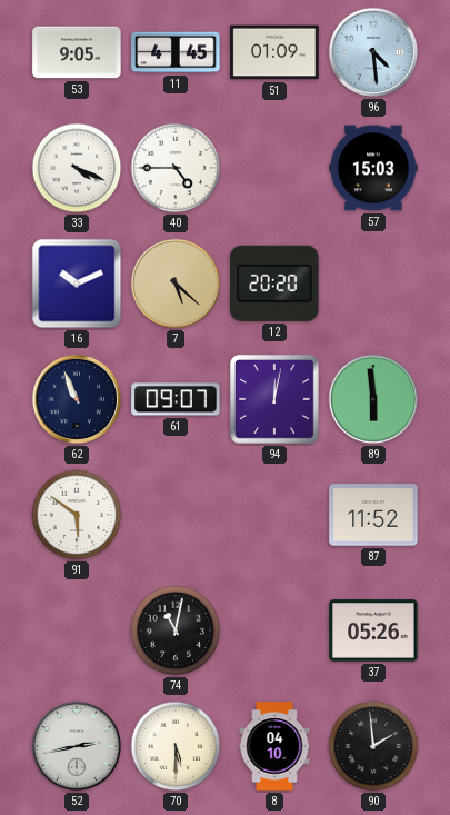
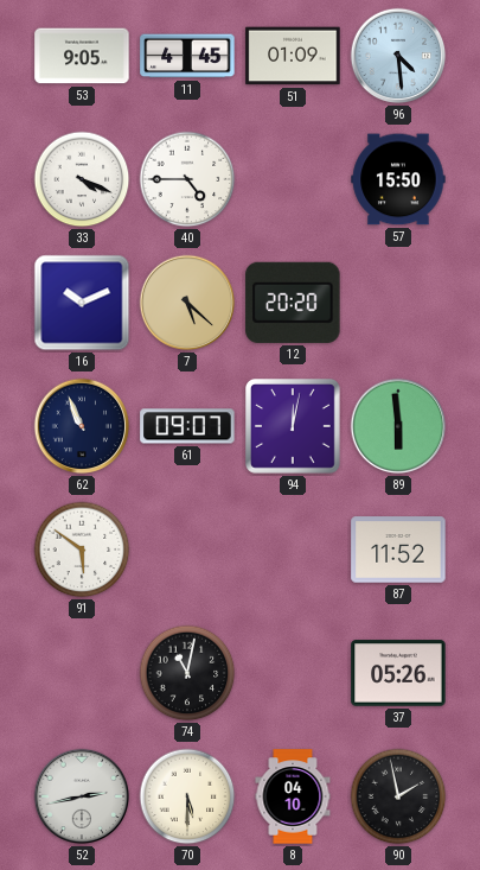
57: 15:03 -> 15:50 (398, 179)
90: 1:59 -> 1:58 (398, 796)
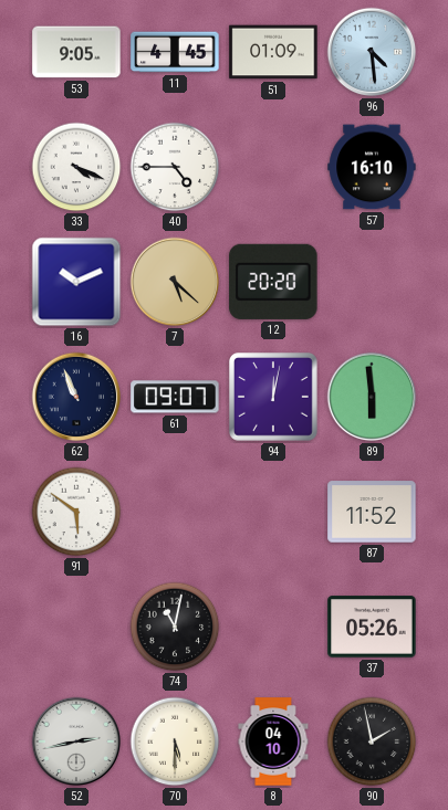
57: 15:50 -> 16:10 (372, 167)
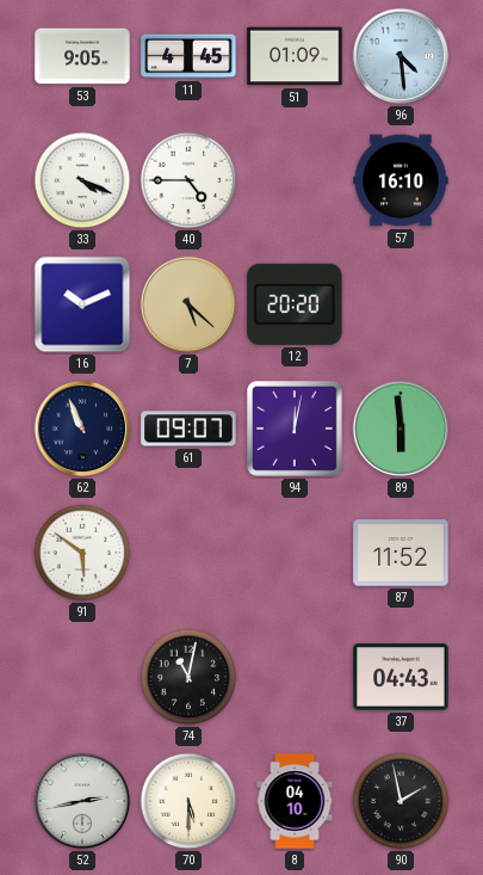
37: 05:26 -> 04:43 (401, 677)
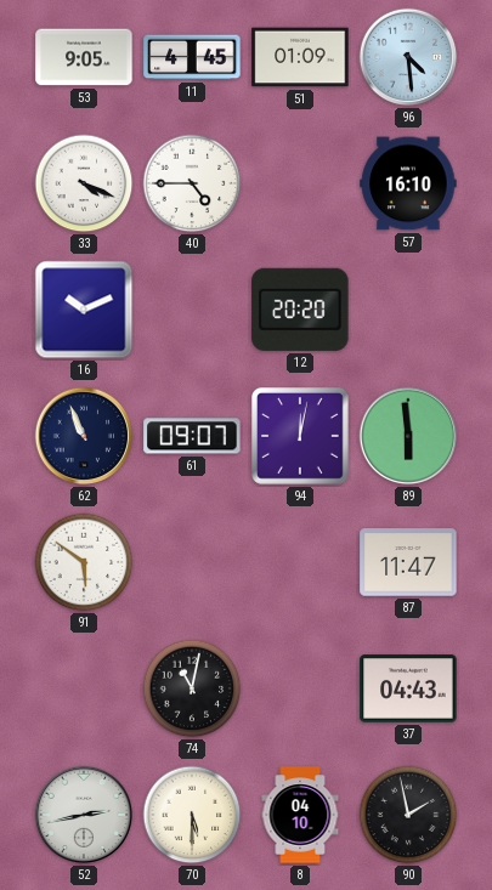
7: 5:22 -> none (188, 304)
87: 11:52 -> 11:47 (408, 562)
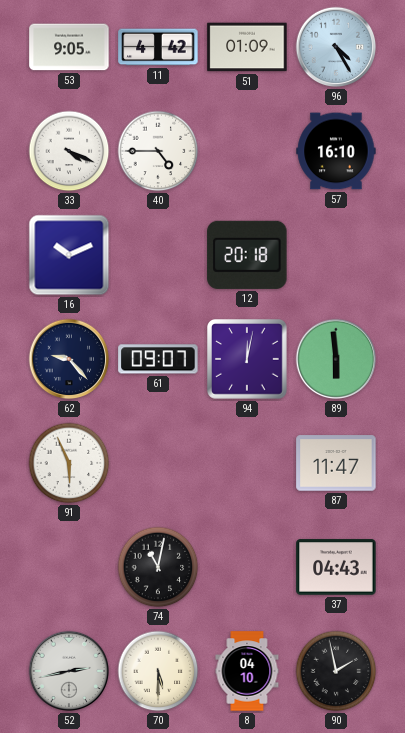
11: 4:45 -> 4:42 (158, 47)
96: 4:29 -> 4:25 (336, 47)
12: 20:20 -> 20:18 (247, 255)
62: 10:56 -> 9:23 (69, 359)
91: 5:51 -> 5:56 (69, 463)
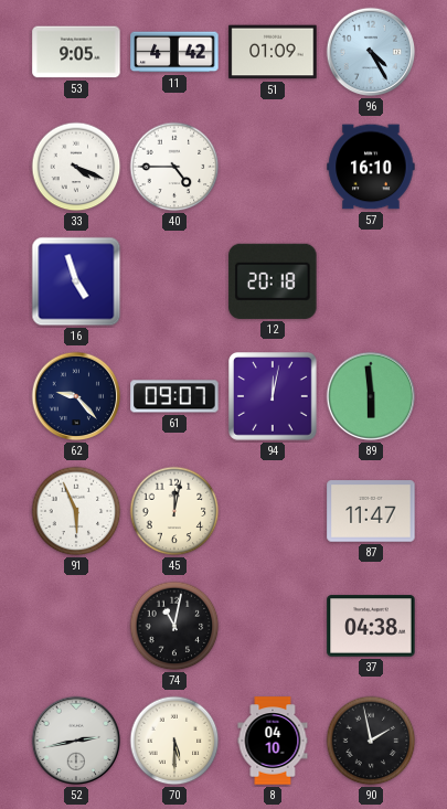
16: 10:11 -> 4:57 (76, 281)
45: none -> 12:02 (174, 511)
37: 04:43 -> 04:38 (371, 626)
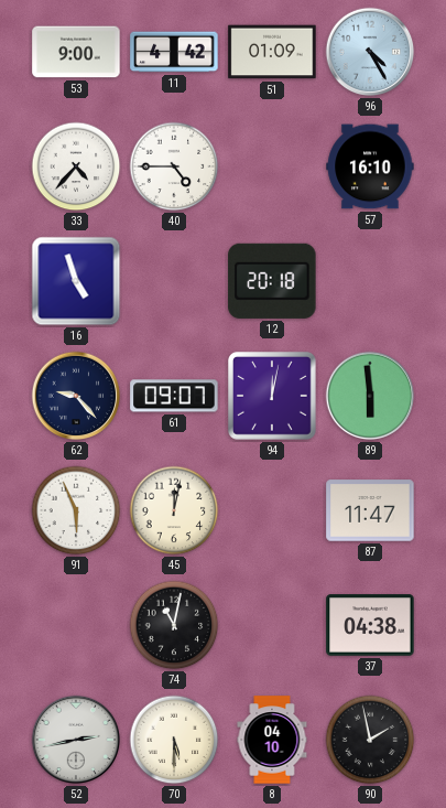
53: 9:05 -> 9:00 (76, 52)
33: 4:19 -> 4:37 (76, 166)
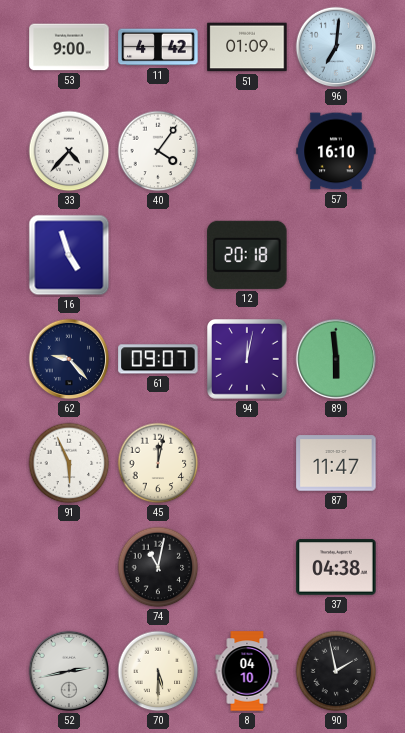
96: 4:25 -> 7:01 (336, 47)
40: 4:45 -> 4:06 (158, 151)
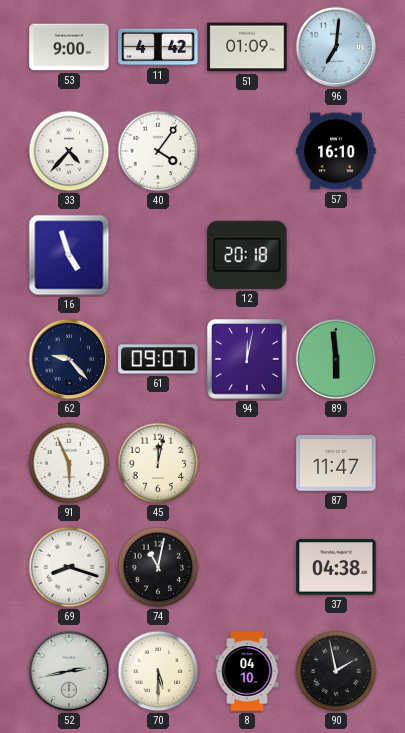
69: none -> 8:18 (69, 567)
